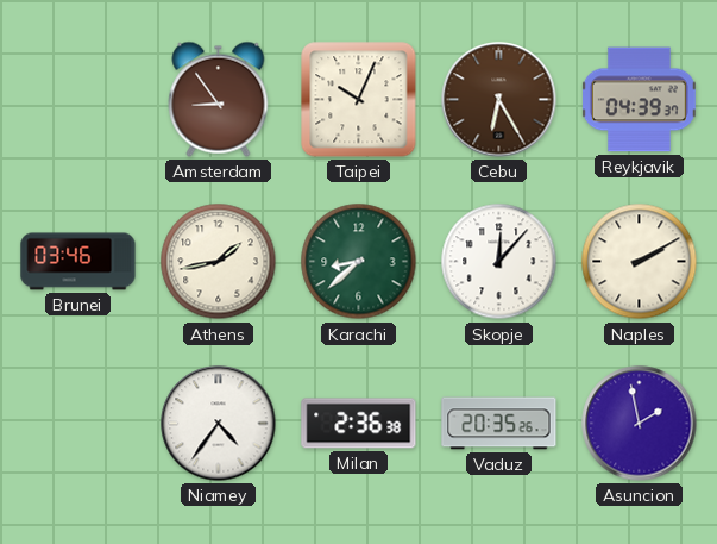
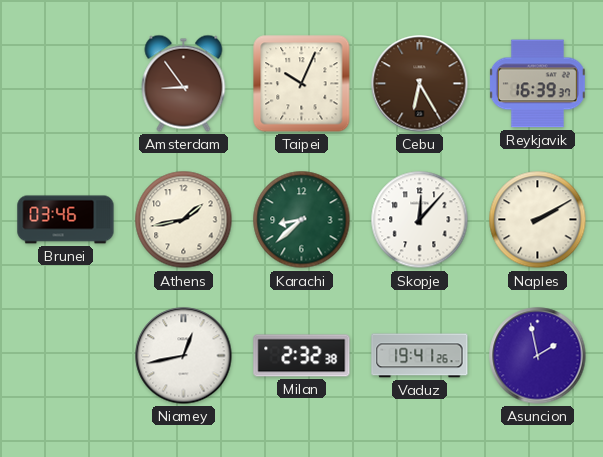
Reykjavik: 04:39 -> 16:39 (537, 84)
Niamey: 4:36 -> 12:43 (184, 356)
Milan: 2:36 -> 2:32 (302, 356)
Vaduz: 20:35 -> 19:41 (420, 356)
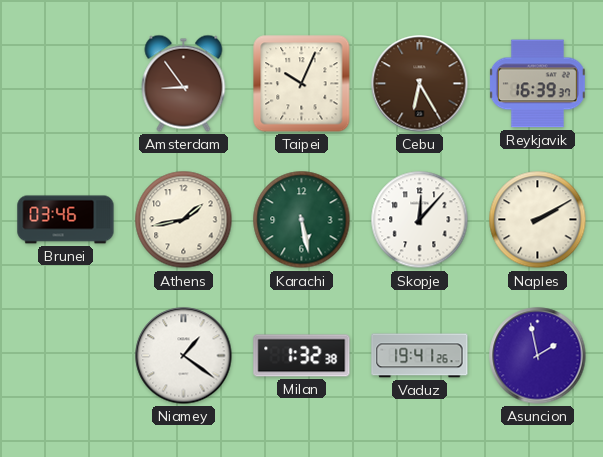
Karachi: 8:38 -> 5:28 (302, 220)
Niamey: 12:43 -> 1:21 (184, 356)
Milan: 2:32 -> 1:32 (302, 356)
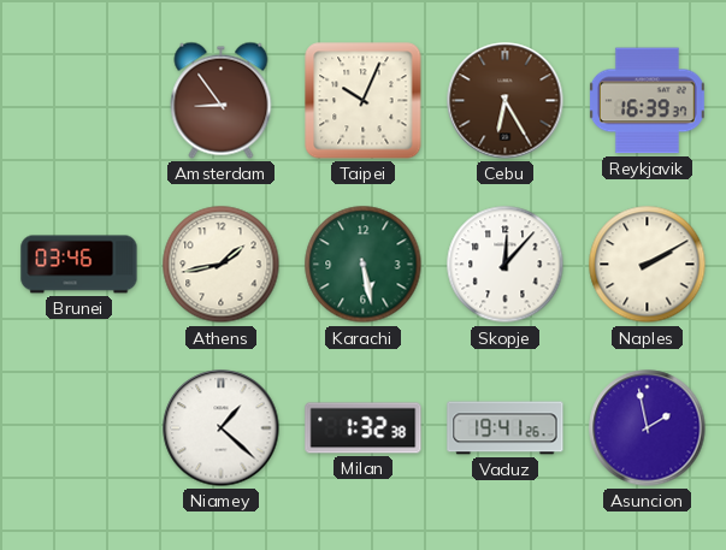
Niamey: 1:21 -> 1:22 (222, 428)
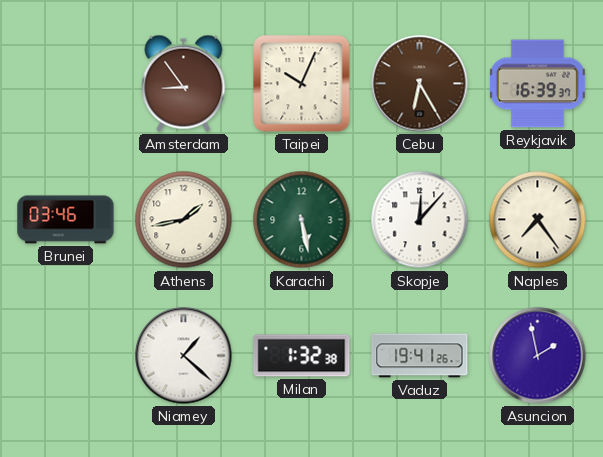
Naples: 2:10 -> 7:24 (538, 220)
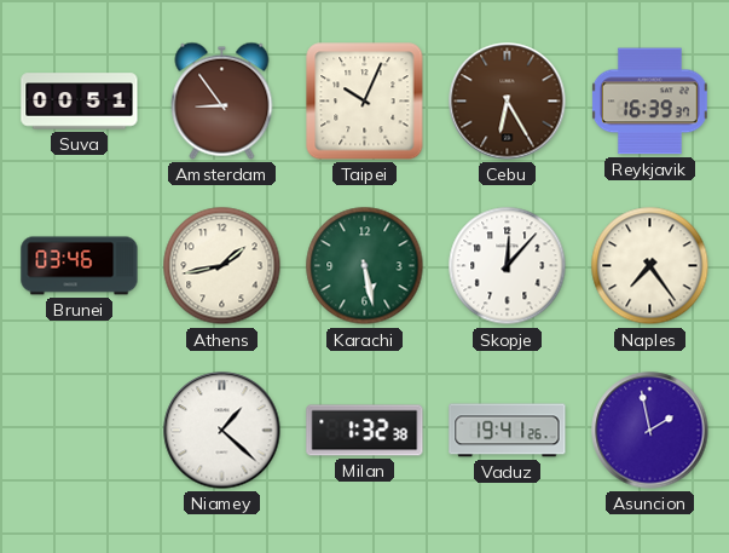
Suva: none -> 00:51 (80, 102)
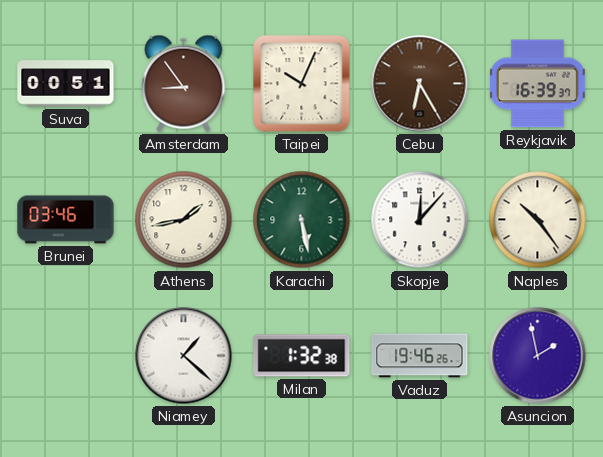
Naples: 7:24 -> 10:24 (538, 220)
Vaduz: 19:41 -> 19:46 (420, 356)
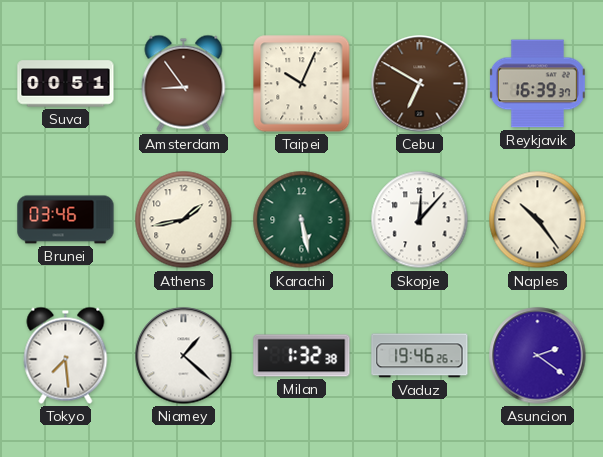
Cebu: 6:25 -> 6:50 (420, 84)
Tokyo: none -> 7:29 (66, 355)
Asuncion: 1:58 -> 2:21 (538, 356)
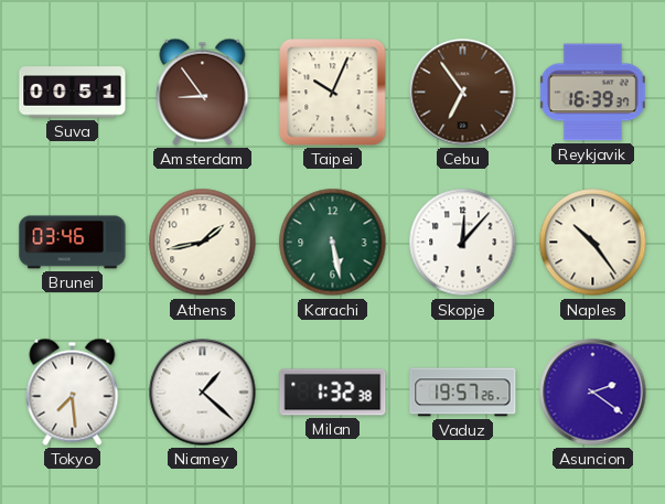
Cebu: 6:50 -> 6:54 (463, 93)
Vaduz: 19:46 -> 19:57 (463, 393)
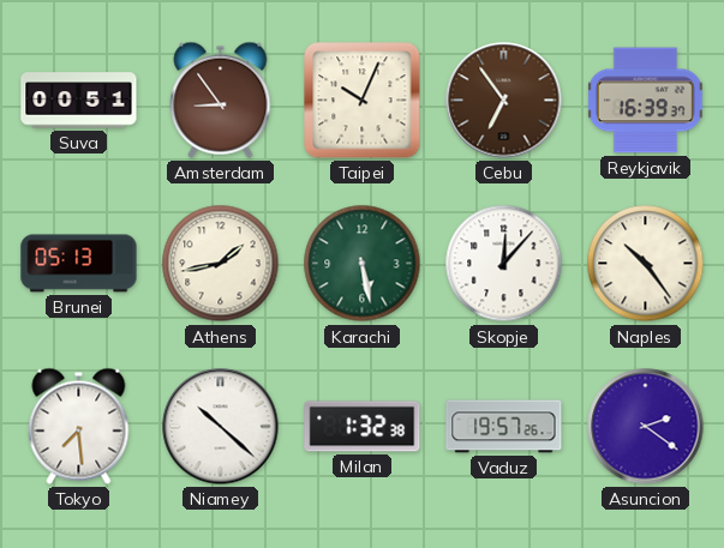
Brunei: 03:46 -> 05:13 (79, 264)
Niamey: 1:22 -> 10:22 (221, 427)
